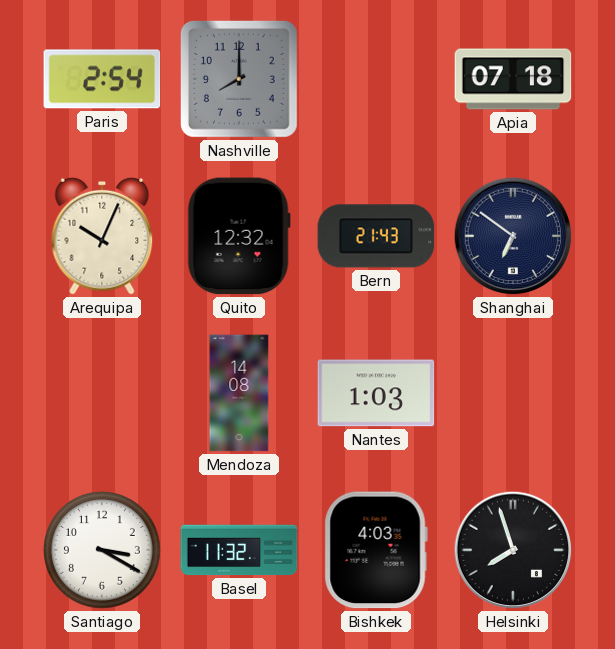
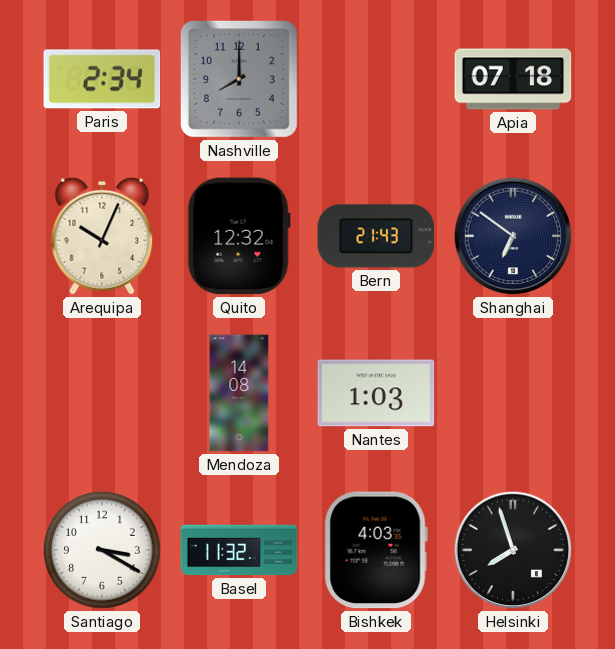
Paris: 2:54 -> 2:34 (102, 79)
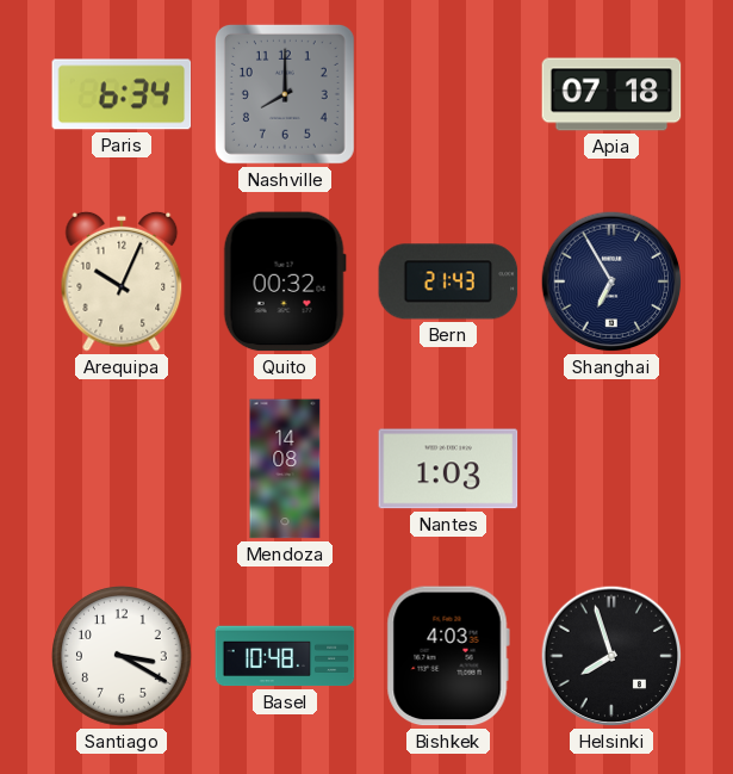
Paris: 2:34 -> 6:34 (122, 94)
Quito: 12:32 -> 00:32 (285, 281)
Shanghai: 6:51 -> 6:55 (611, 281)
Basel: 11:32 -> 10:48 (285, 656)
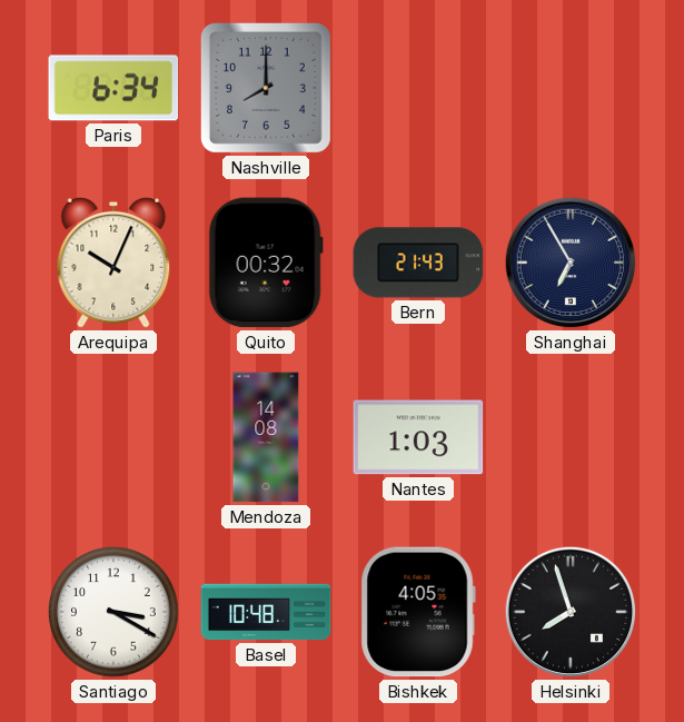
Apia: 07:18 -> none (611, 94)
Bishkek: 4:03 -> 4:05 (418, 612)
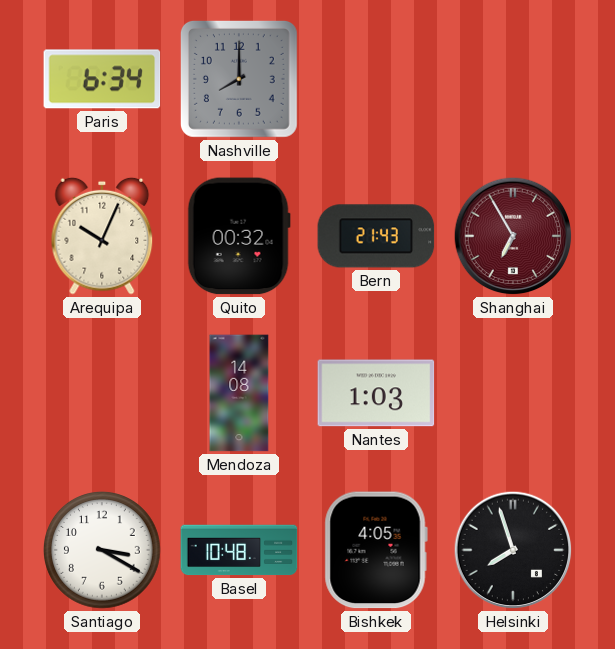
Shanghai dial: navy -> burgundy (513, 236)
